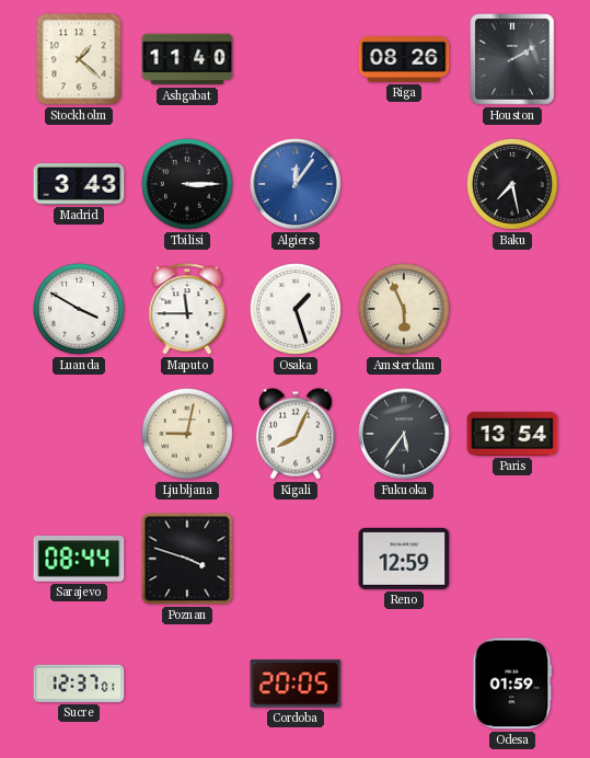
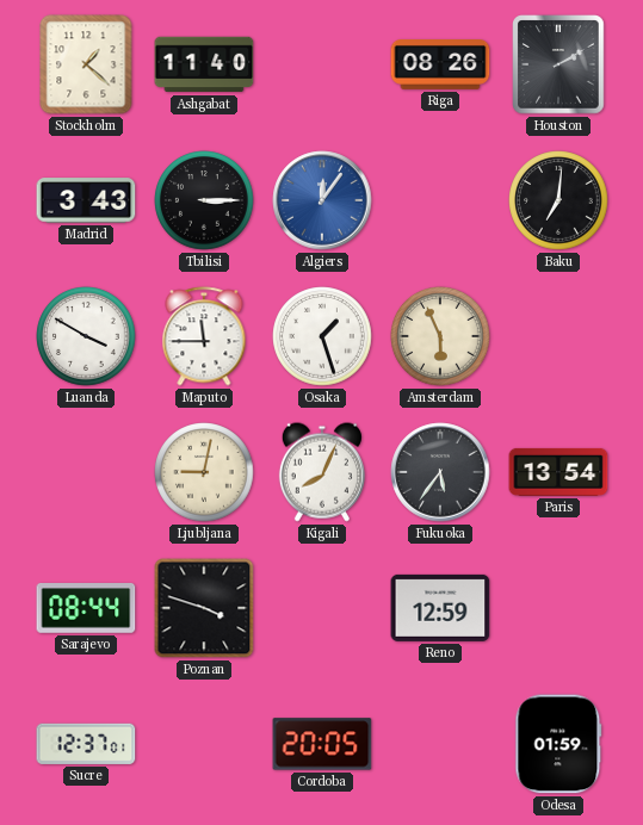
Baku: 7:28 -> 7:01 (558, 200)
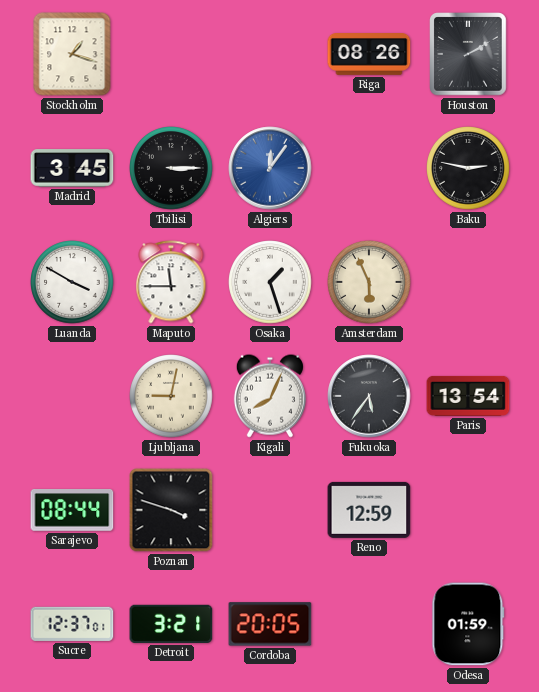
Stockholm: 1:22 -> 1:18 (72, 54)
Ashgabat: 11:40 -> none (204, 64)
Madrid: 3:43 -> 3:45 (72, 168)
Baku: 7:01 -> 2:47 (468, 168)
Detroit: none -> 3:21 (171, 624)
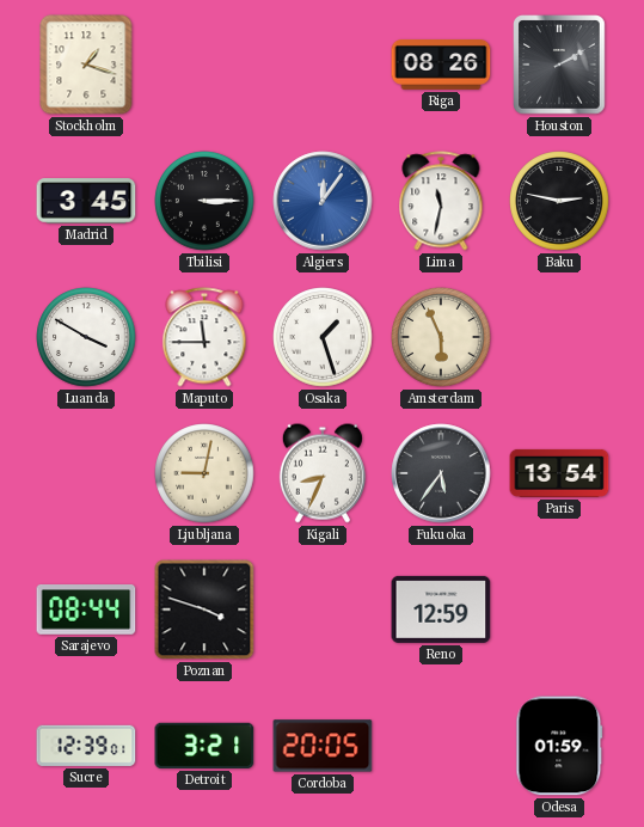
Lima: none -> 11:32 (441, 201)
Kigali: 8:04 -> 8:34 (323, 473)
Sucre: 12:37 -> 12:39 (86, 746)
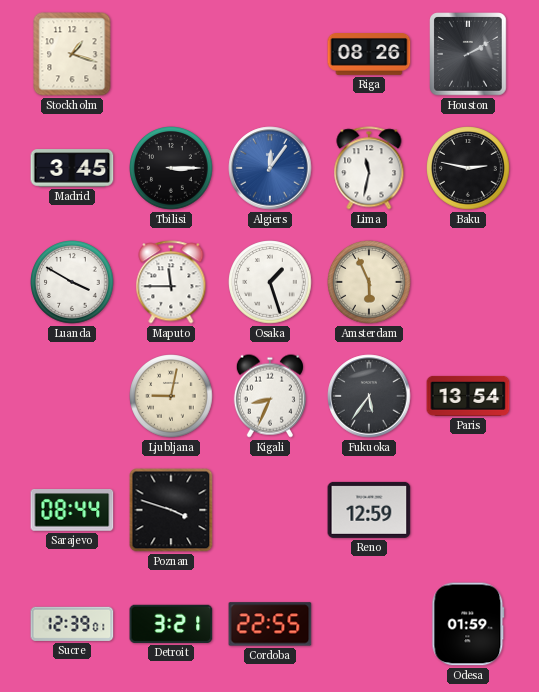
Cordoba: 20:05 -> 22:55 (270, 624)
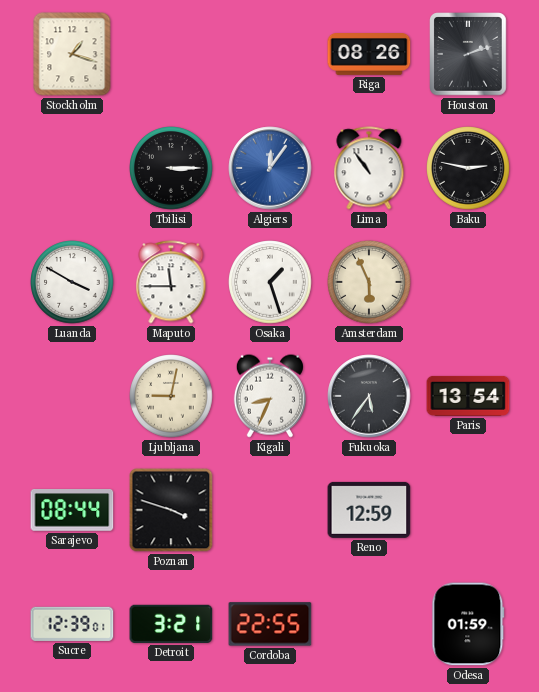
Houston: 2:10 -> 2:12 (468, 54)
Madrid: 3:45 -> none (72, 168)
Lima: 11:32 -> 10:54 (369, 168)
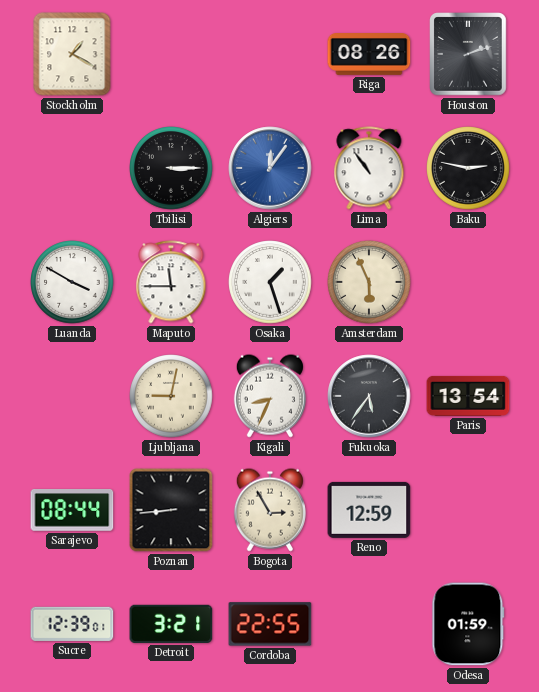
Stockholm: 1:18 -> 1:20 (72, 54)
Poznan: 3:48 -> 8:44 (171, 510)
Bogota: none -> 2:55 (270, 510)
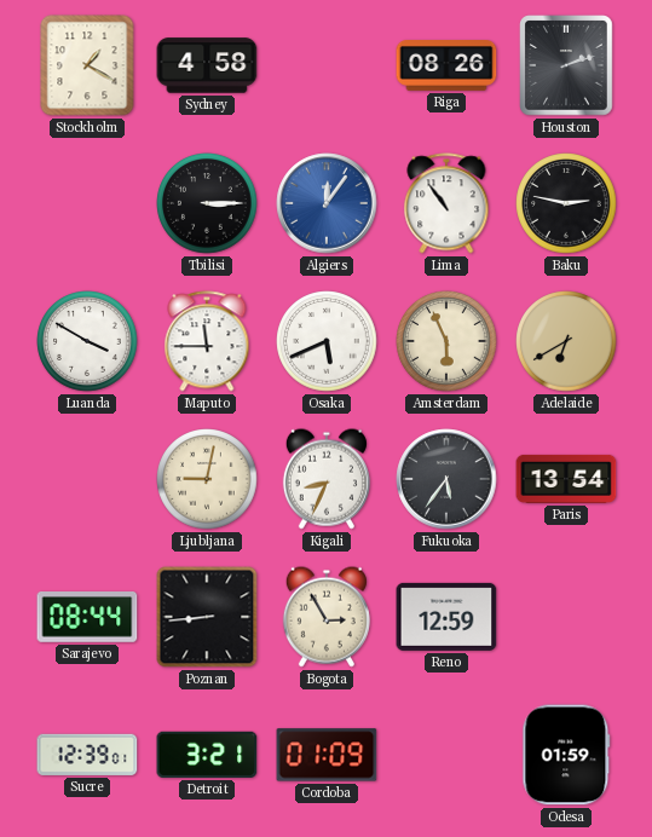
Sydney: none -> 4:58 (207, 65)
Osaka: 1:27 -> 5:41 (327, 341)
Adelaide: none -> 6:40 (566, 341)
Cordoba: 22:55 -> 01:09 (327, 755)
